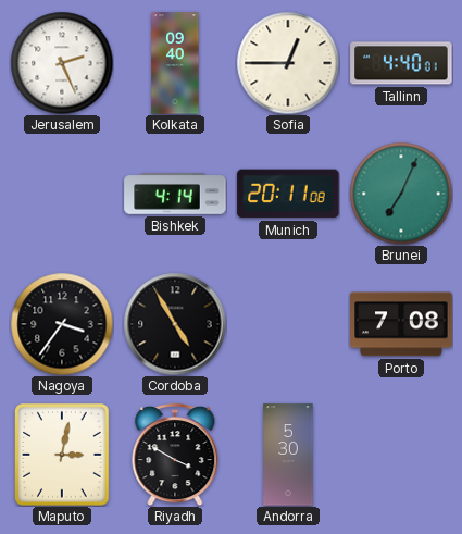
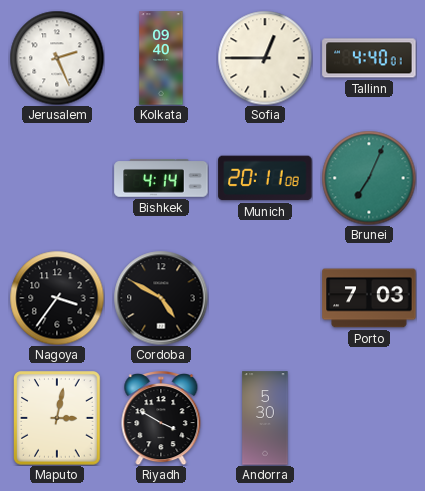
Cordoba: 4:55 -> 4:50 (161, 298)
Porto: 7:08 -> 7:03 (369, 298)
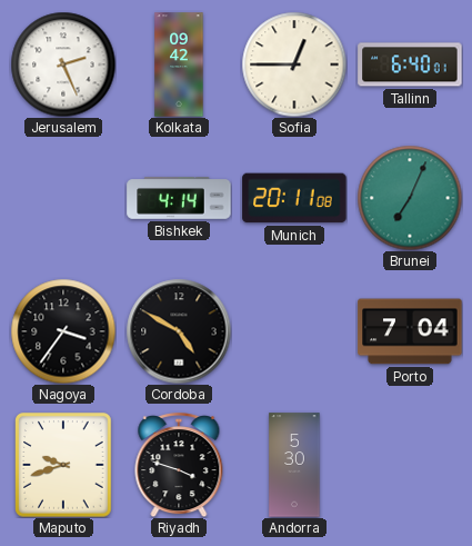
Kolkata: 09:40 -> 09:42 (179, 64)
Tallinn: 4:40 -> 6:40 (410, 64)
Porto: 7:03 -> 7:04 (410, 331)
Maputo: 3:02 -> 9:42 (64, 465)
Riyadh: 3:50 -> 3:48 (179, 466)
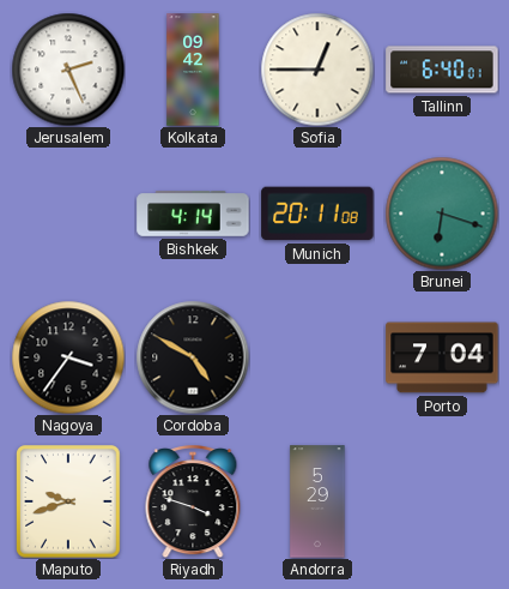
Brunei: 7:04 -> 6:18 (442, 214)
Andorra: 5:30 -> 5:29 (317, 501)
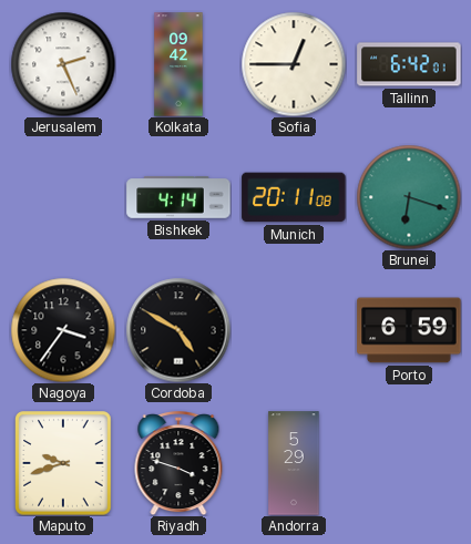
Tallinn: 6:40 -> 6:42 (409, 64)
Porto: 7:04 -> 6:59 (409, 330)
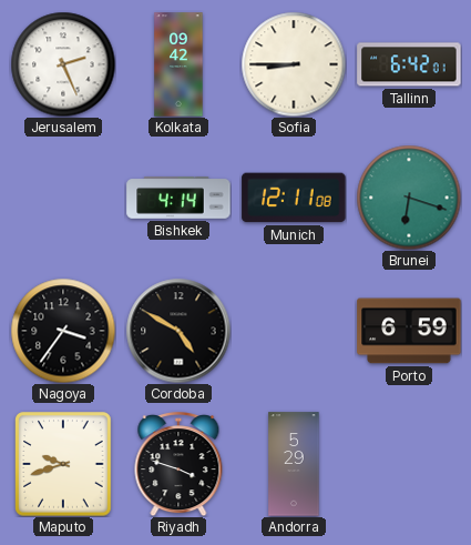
Sofia: 12:45 -> 8:45 (294, 64)
Munich: 20:11 -> 12:11 (294, 198)
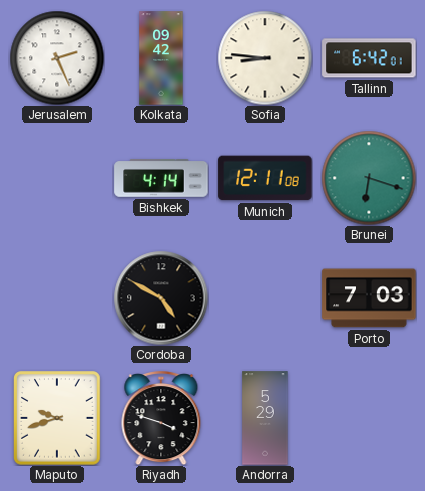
Sofia: 8:45 -> 8:46 (265, 58)
Nagoya: 3:36 -> none (63, 331)
Porto: 6:59 -> 7:03 (369, 298)
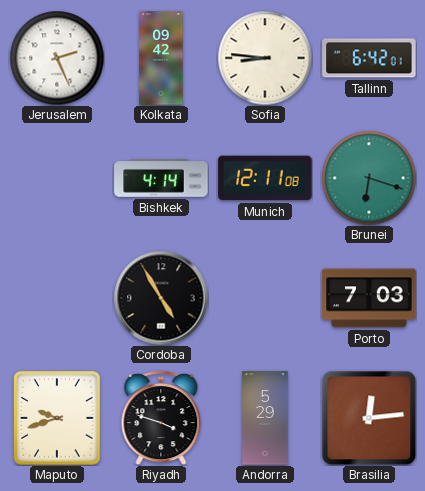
Cordoba: 4:50 -> 4:55 (161, 298)
Brasilia: none -> 12:14 (369, 418)
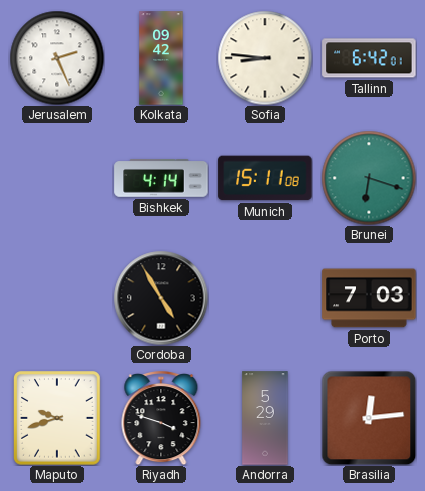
Munich: 12:11 -> 15:11 (265, 178)
